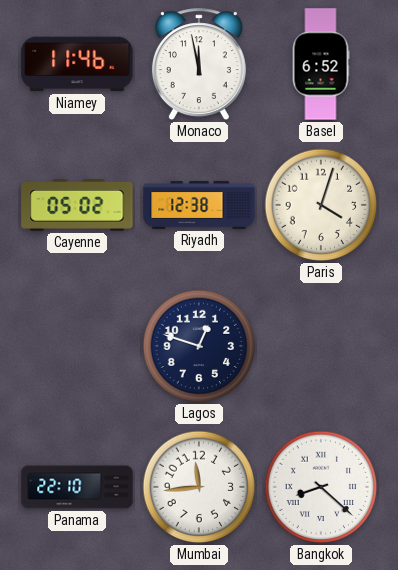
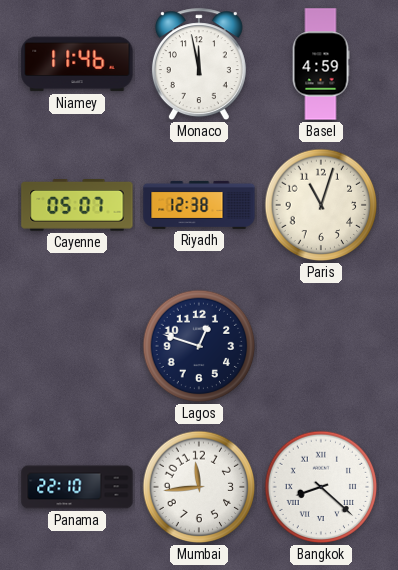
Basel: 6:52 -> 4:59 (321, 64)
Cayenne: 05:02 -> 05:07 (77, 206)
Paris: 4:03 -> 11:03 (321, 205)
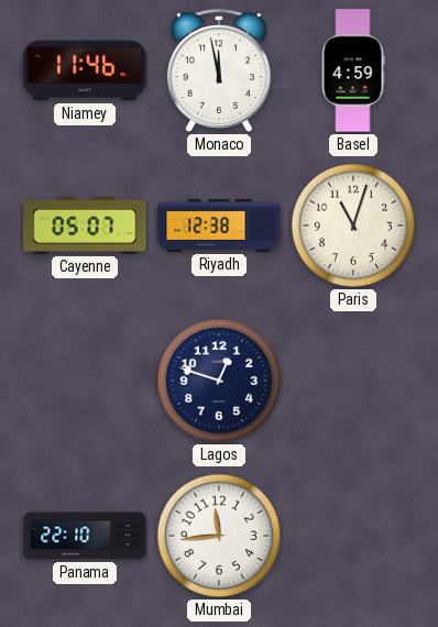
Bangkok: 8:22 -> none (321, 487)
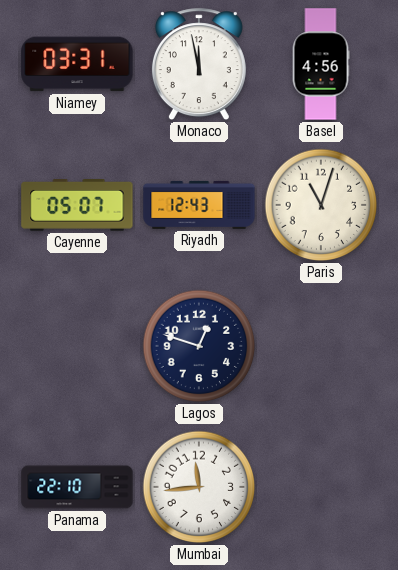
Niamey: 11:46 -> 03:31 (77, 64)
Basel: 4:59 -> 4:56 (321, 64)
Riyadh: 12:38 -> 12:43 (199, 205)
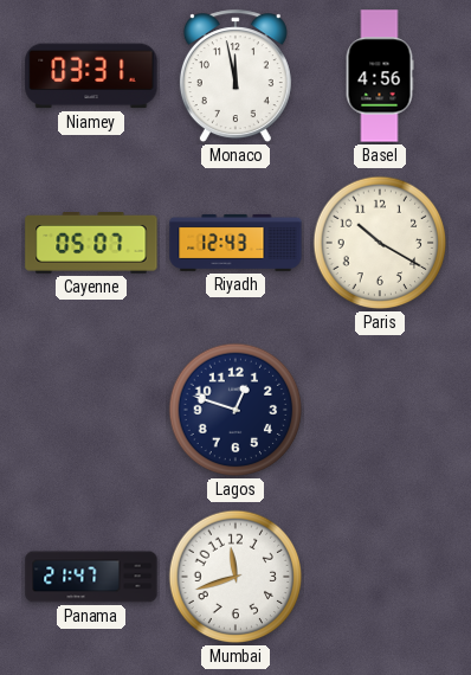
Paris: 11:03 -> 10:20 (380, 243)
Panama: 22:10 -> 21:47 (91, 577)
Mumbai: 11:44 -> 11:42 (236, 577)
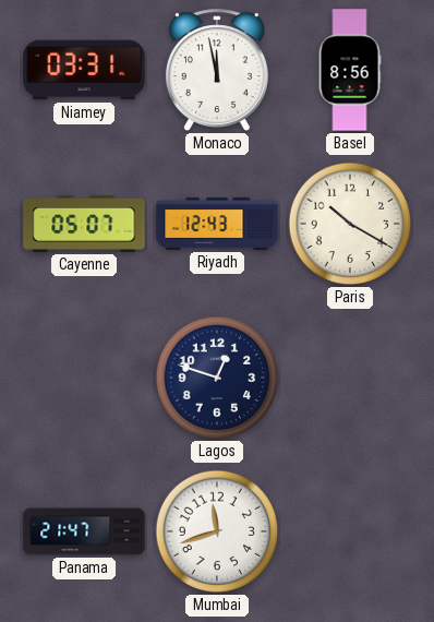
Basel: 4:56 -> 8:56 (350, 70)
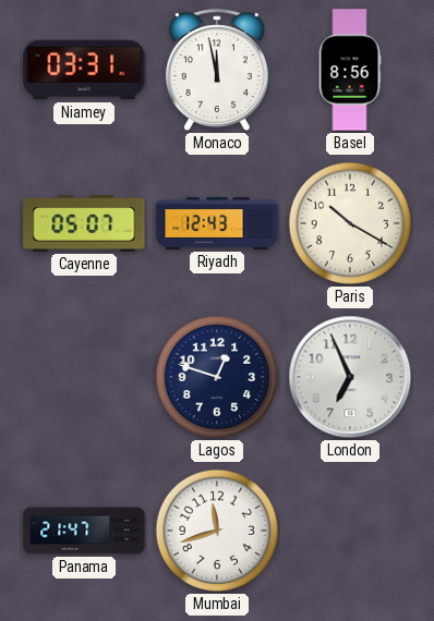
London: none -> 6:56 (350, 377)
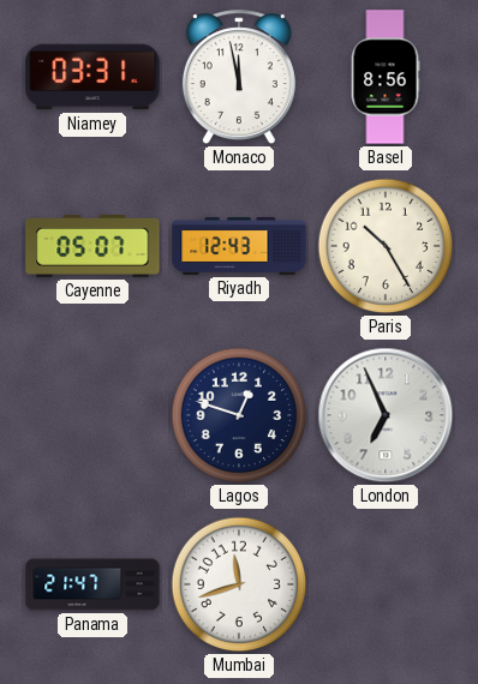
Paris: 10:20 -> 10:25 (386, 246)
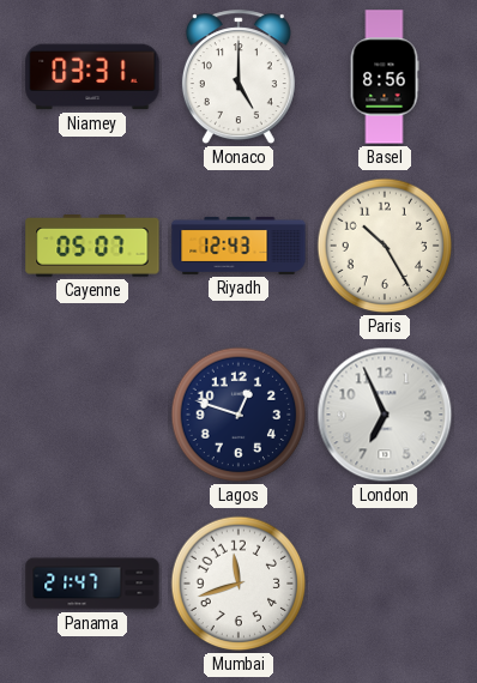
Monaco: 11:58 -> 5:00 (238, 78)
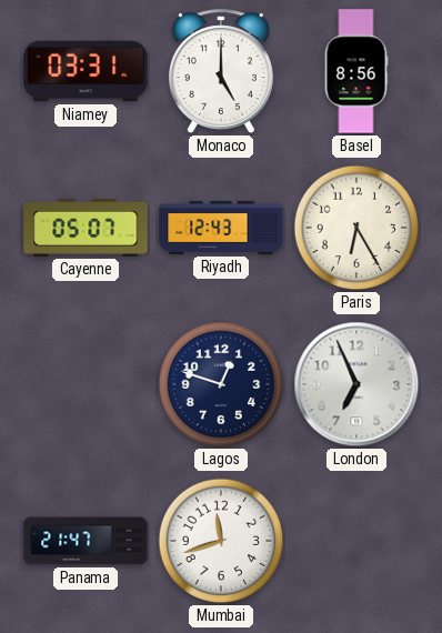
Paris: 10:25 -> 6:25 (356, 228)
